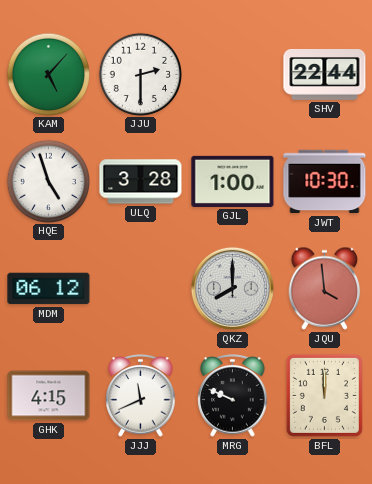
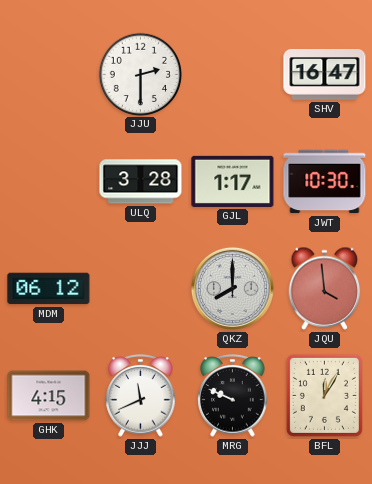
KAM: 5:07 -> none (48, 74)
SHV: 22:44 -> 16:47 (325, 75)
HQE: 4:57 -> none (48, 181)
GJL: 1:00 -> 1:17 (233, 181)
BFL: 12:00 -> 12:05 (324, 395)
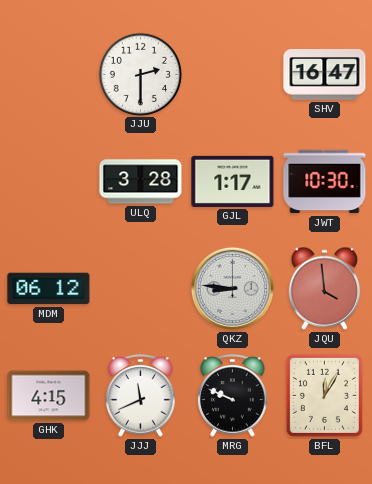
QKZ: 8:00 -> 8:46 (232, 288)
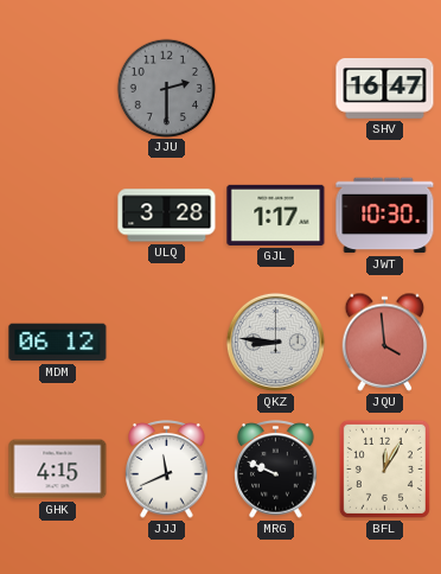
JJU dial: white -> grey (166, 88)
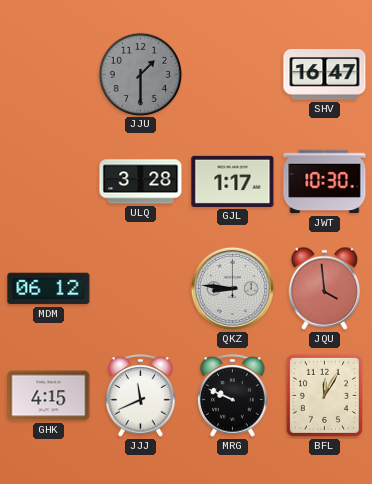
JJU: 2:30 -> 1:30 (140, 74)
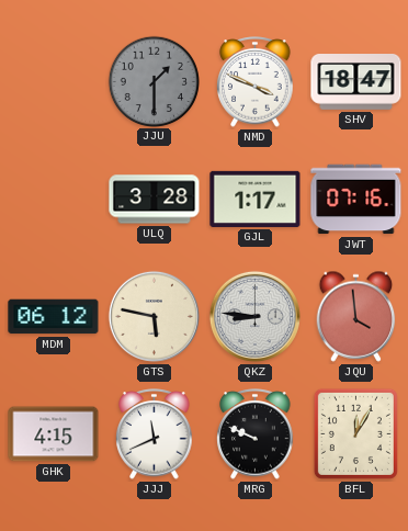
NMD: none -> 3:49 (256, 82)
SHV: 16:47 -> 18:47 (356, 82)
JWT: 10:30 -> 07:16 (356, 200)
GTS: none -> 5:47 (154, 316)
